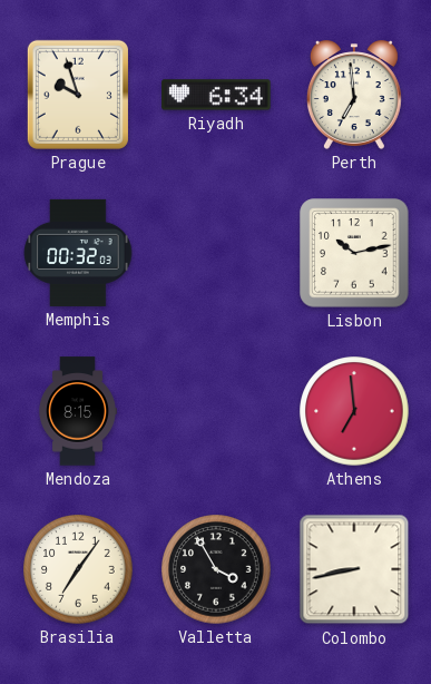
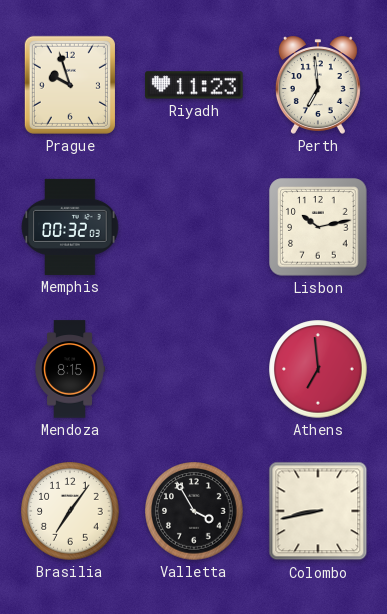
Riyadh: 6:34 -> 11:23 (194, 85)
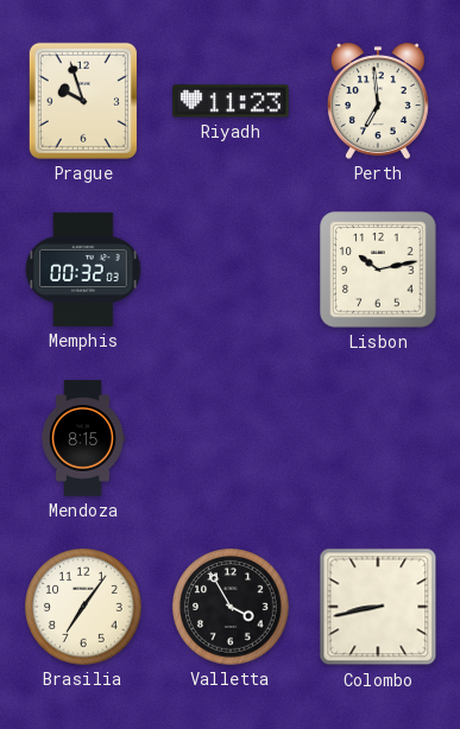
Athens: 6:59 -> none (318, 369)
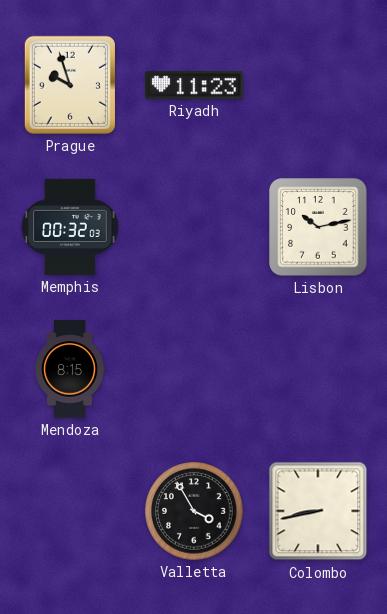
Perth: 6:59 -> none (378, 101)
Brasilia: 7:06 -> none (83, 607)
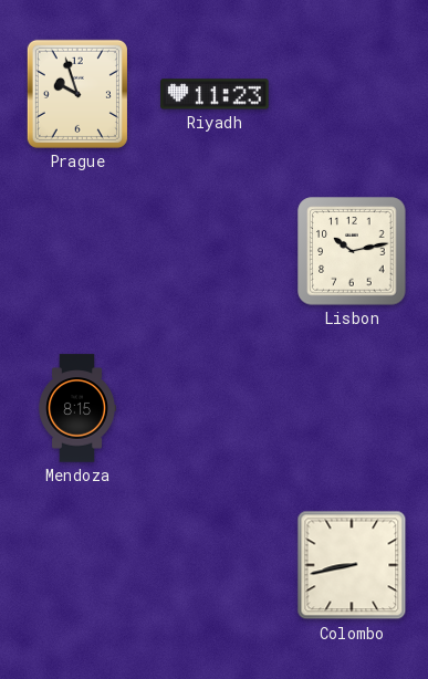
Memphis: 00:32 -> none (70, 227)
Valletta: 3:55 -> none (194, 511)
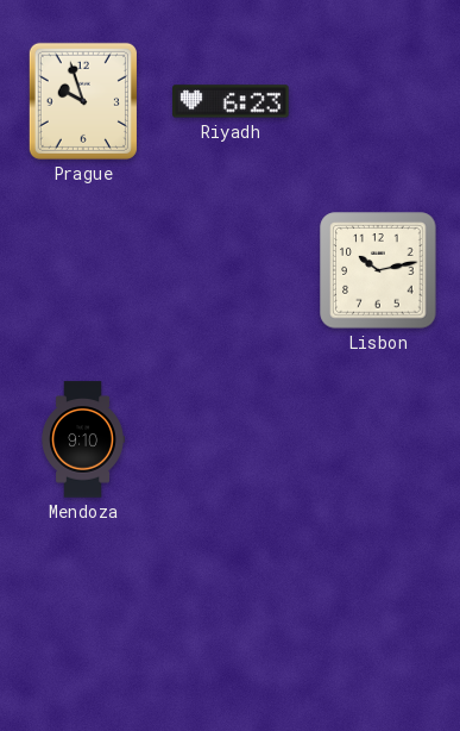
Riyadh: 11:23 -> 6:23 (231, 101)
Mendoza: 8:15 -> 9:10 (83, 439)
Colombo: 8:43 -> none (352, 565)
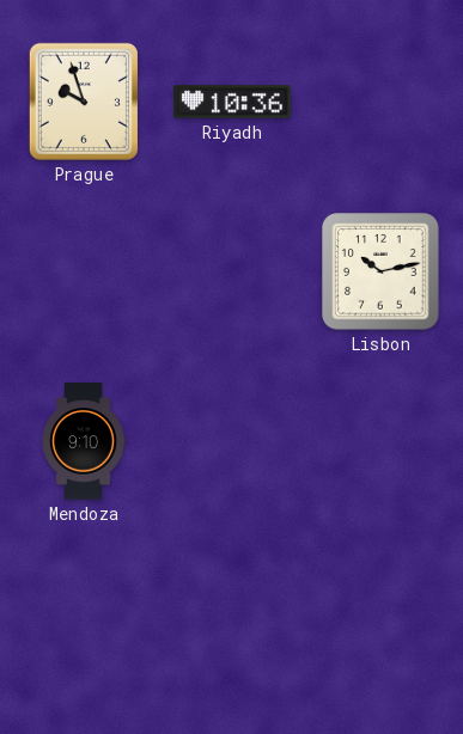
Riyadh: 6:23 -> 10:36 (232, 102)
